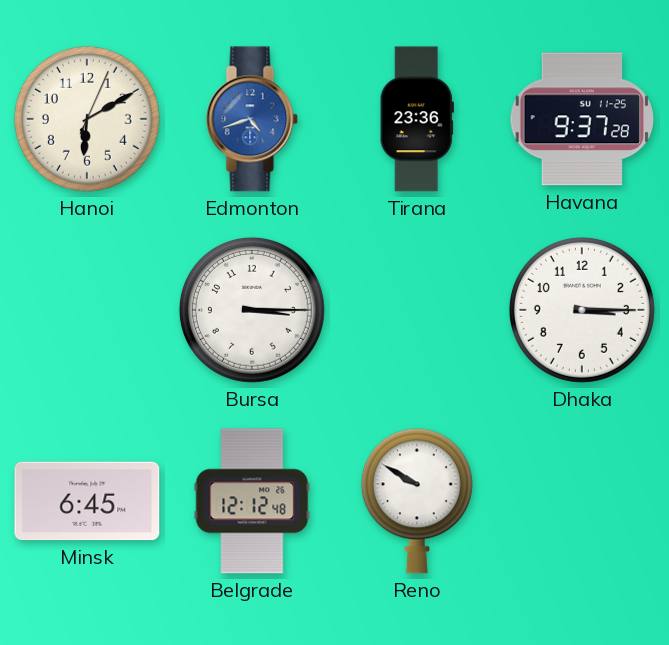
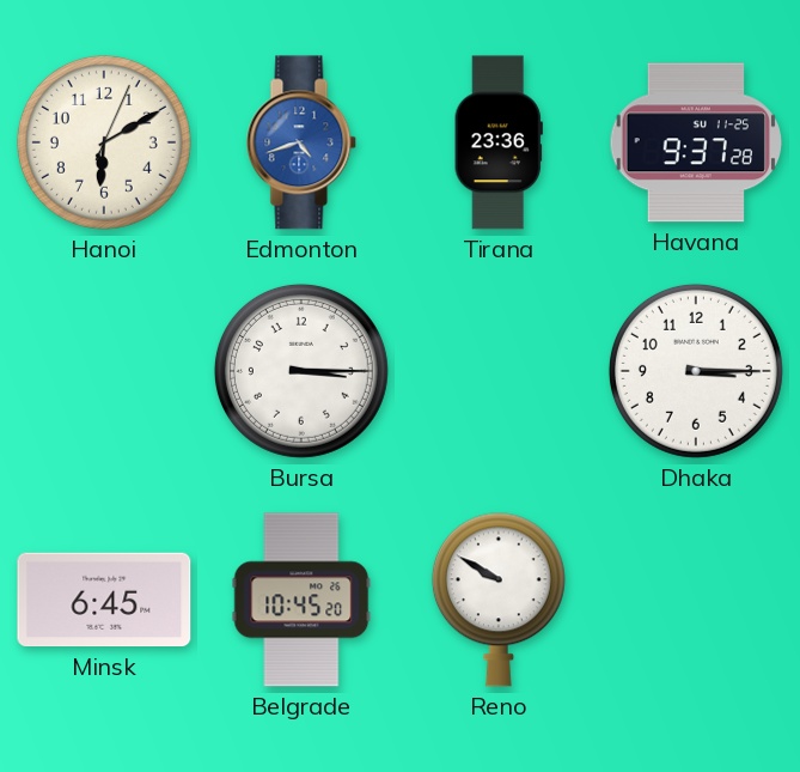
Belgrade: 12:12 -> 10:45 (301, 600)
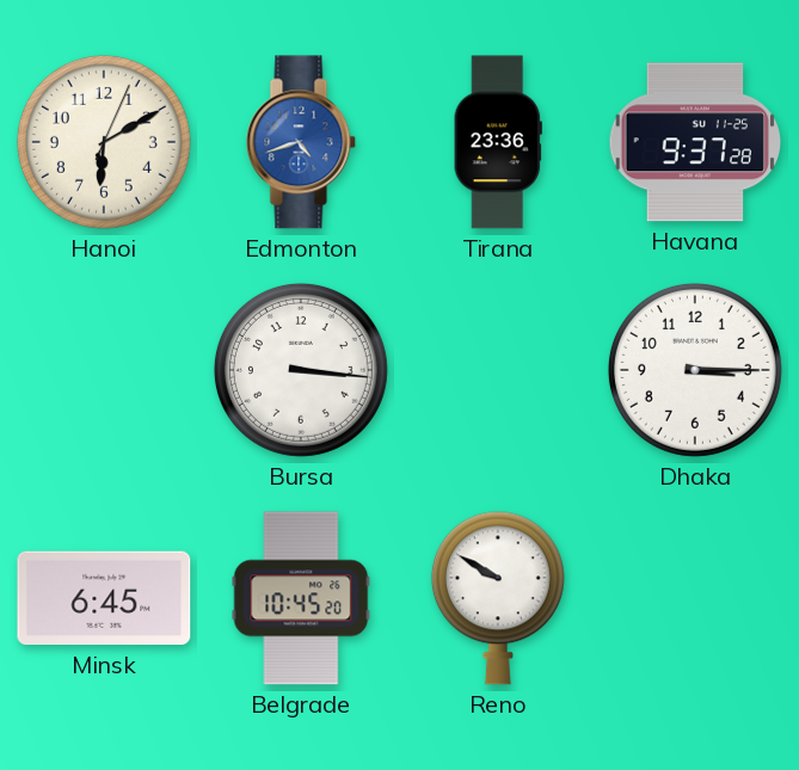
Bursa: 3:15 -> 3:16 (301, 370)
